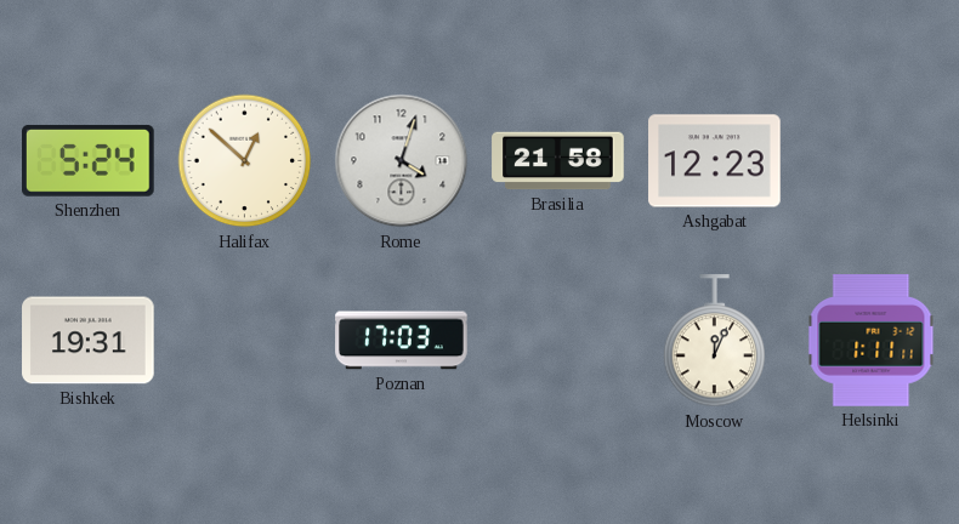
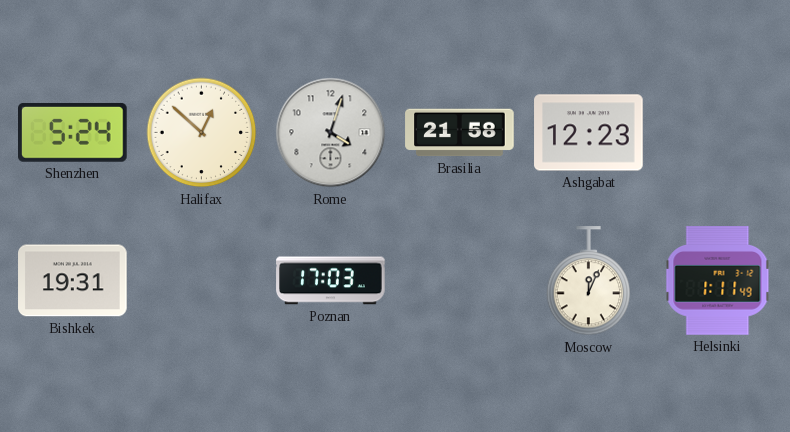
Helsinki: 1:11:11 -> 1:11:49 (718, 281)
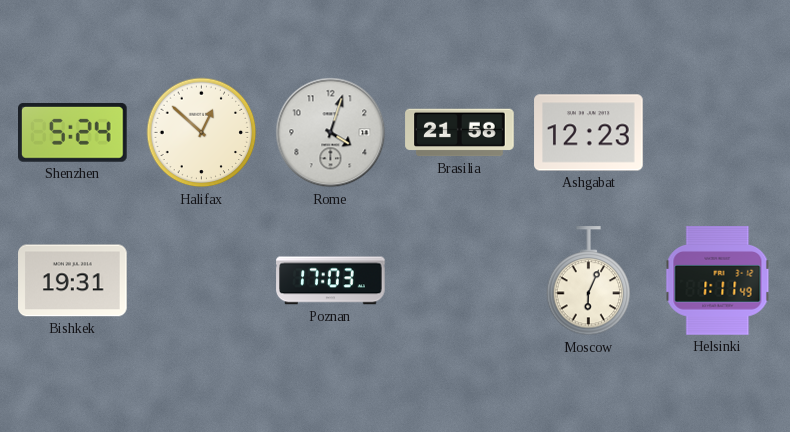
Moscow: 12:04 -> 6:04 (589, 281)
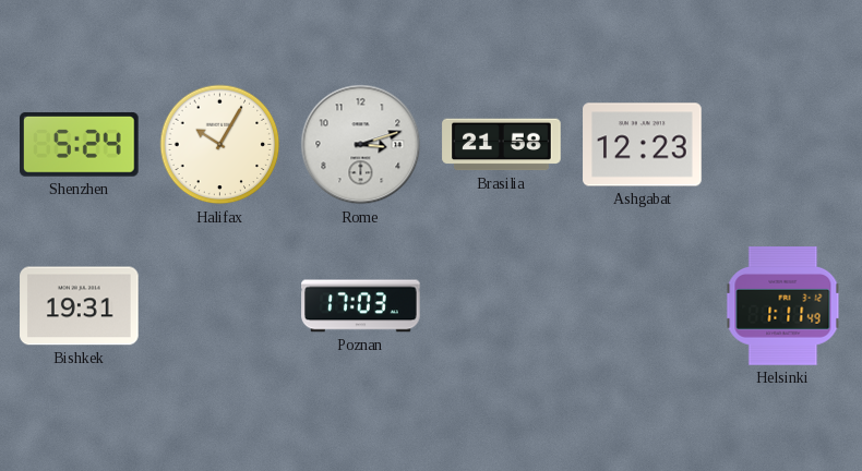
Halifax: 12:52 -> 10:05 (220, 145)
Rome: 4:03 -> 3:12 (361, 145)
Moscow: 6:04 -> none (589, 281)
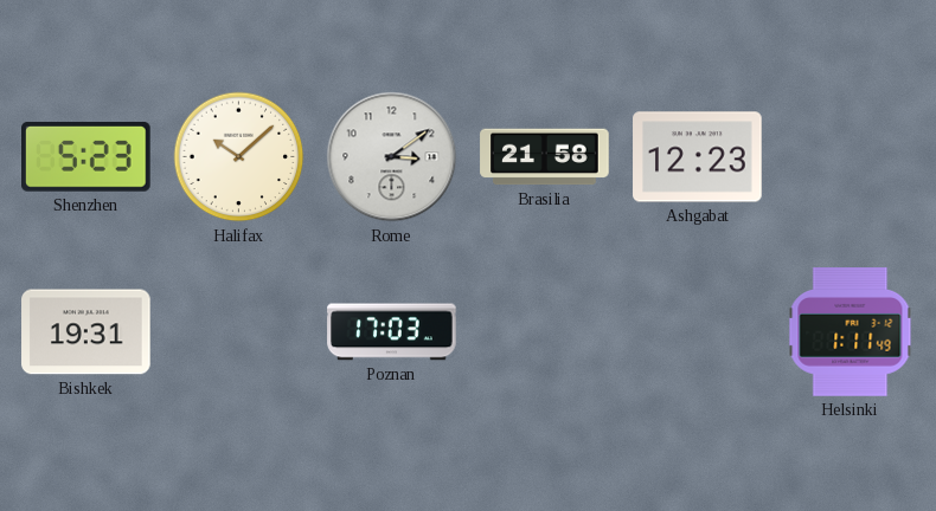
Shenzhen: 5:24 -> 5:23 (86, 156)
Halifax: 10:05 -> 10:08 (239, 157)
Rome: 3:12 -> 3:09 (392, 157)
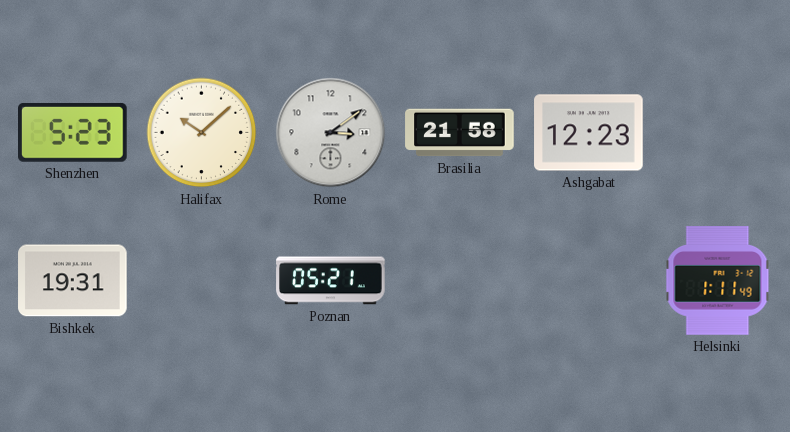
Poznan: 17:03 -> 05:21 (331, 281)
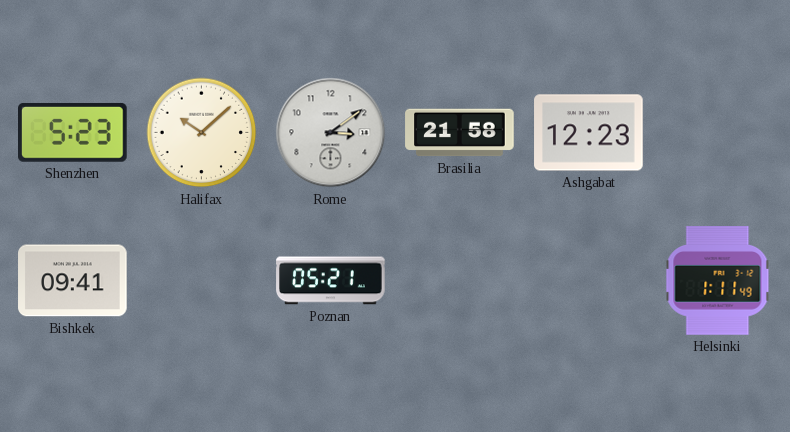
Bishkek: 19:31 -> 09:41 (73, 281)
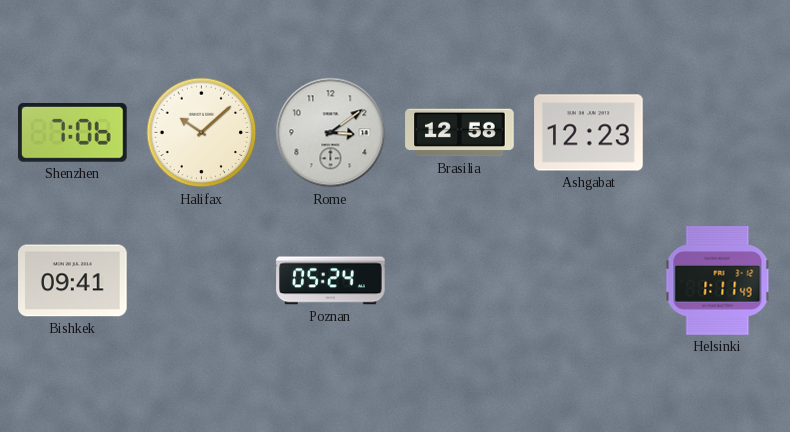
Shenzhen: 5:23 -> 7:06 (73, 132)
Brasilia: 21:58 -> 12:58 (460, 133)
Poznan: 05:21 -> 05:24 (331, 281)
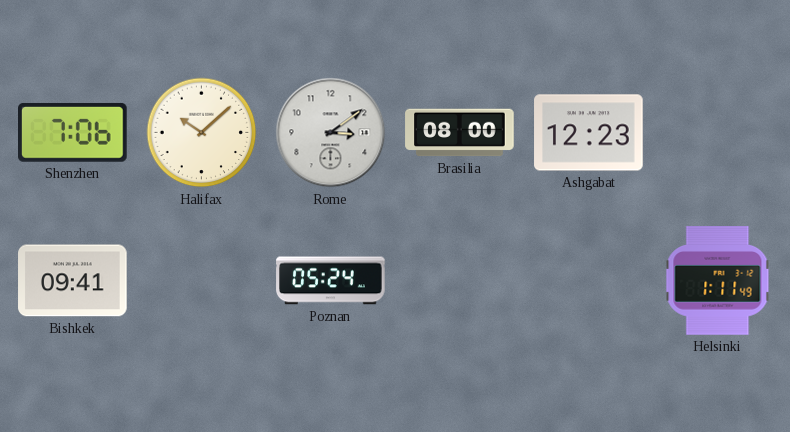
Brasilia: 12:58 -> 08:00 (460, 133)
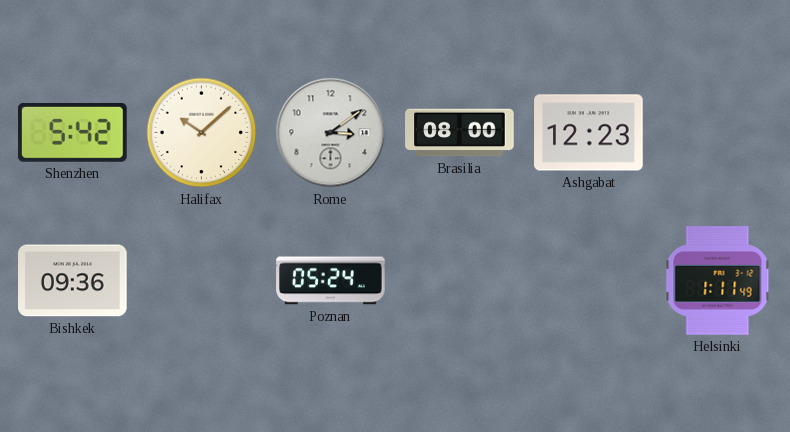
Shenzhen: 7:06 -> 5:42 (73, 132)
Bishkek: 09:41 -> 09:36 (73, 281)
